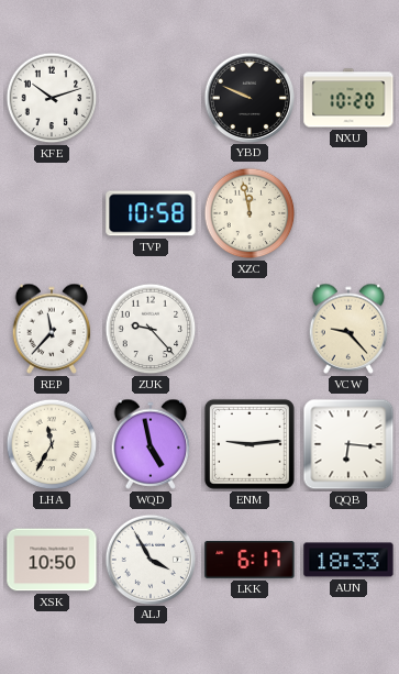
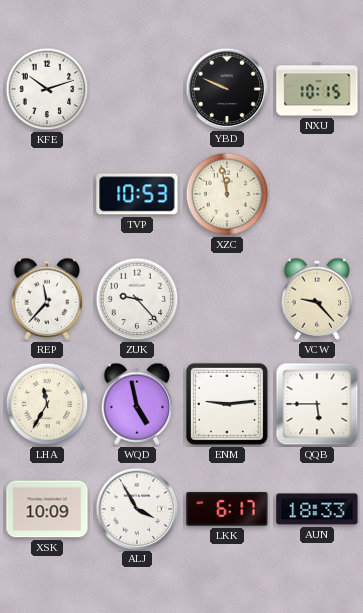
NXU: 10:20 -> 10:15 (317, 89)
TVP: 10:58 -> 10:53 (137, 194)
QQB: 6:16 -> 5:45 (317, 404)
XSK: 10:50 -> 10:09 (47, 509)
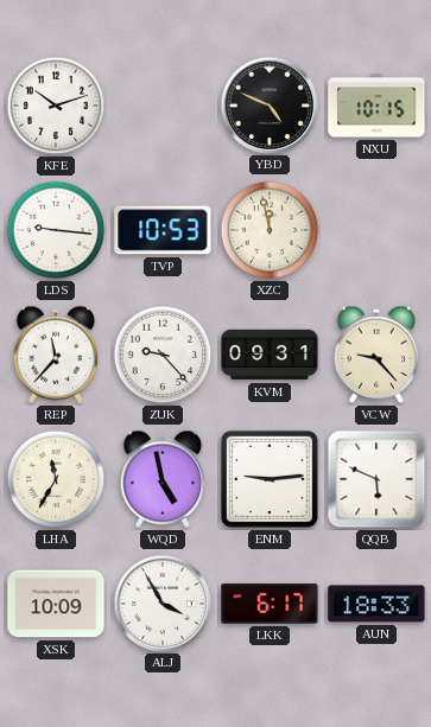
YBD: 9:49 -> 4:49 (268, 104)
LDS: none -> 9:16 (56, 230)
KVM: none -> 09:31 (270, 355)
QQB: 5:45 -> 5:49 (376, 479)
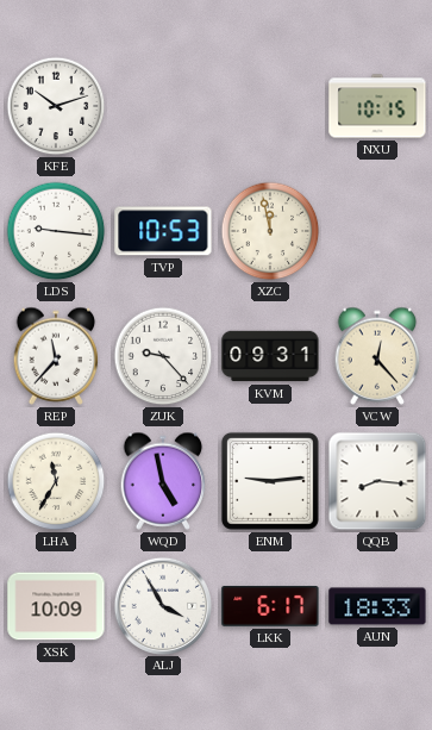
YBD: 4:49 -> none (268, 104)
VCW: 9:23 -> 12:23 (377, 356)
QQB: 5:49 -> 8:16 (377, 481)
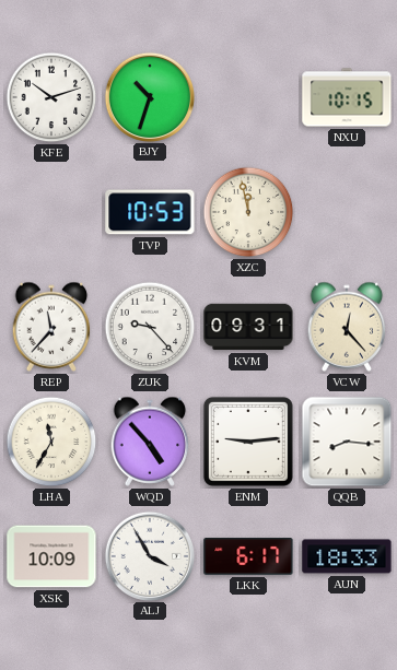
BJY: none -> 10:33 (149, 96)
LDS: 9:16 -> none (56, 231)
WQD: 4:58 -> 4:53 (150, 442)
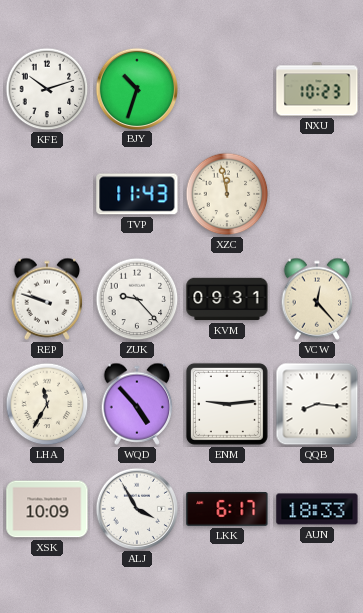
NXU: 10:15 -> 10:23 (317, 89)
TVP: 10:53 -> 11:43 (137, 194)
REP: 11:37 -> 9:48 (47, 299)
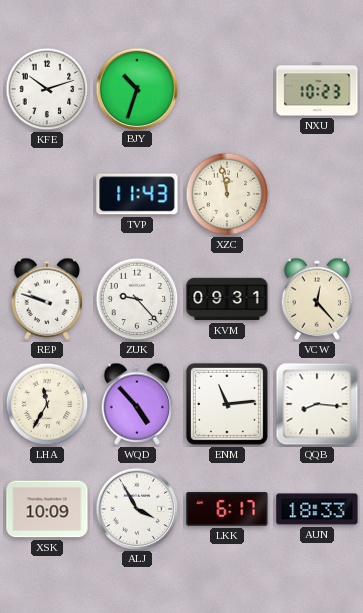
ENM: 9:14 -> 11:14 (227, 404)
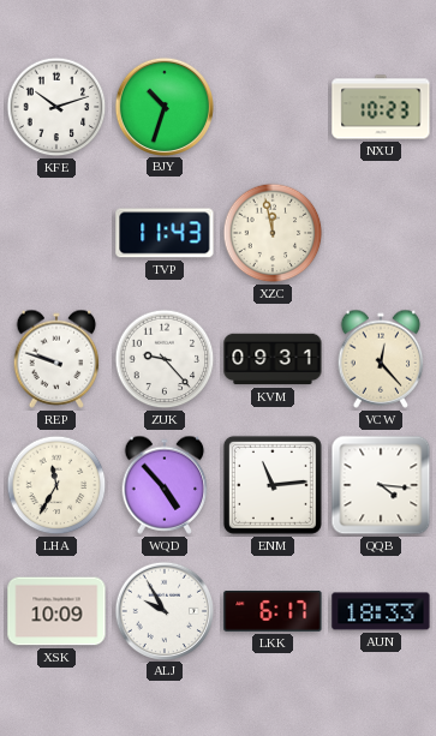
QQB: 8:16 -> 4:16 (381, 485)
ALJ: 3:55 -> 9:55 (163, 610)
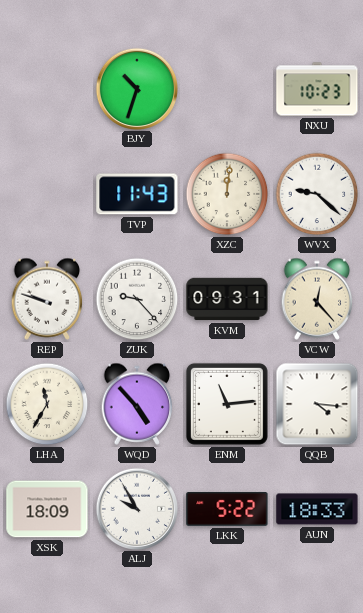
KFE: 10:12 -> none (56, 107)
XZC: 11:58 -> 12:01 (227, 194)
WVX: none -> 9:22 (317, 194)
XSK: 10:09 -> 18:09 (47, 509)
LKK: 6:17 -> 5:22 (227, 510)
